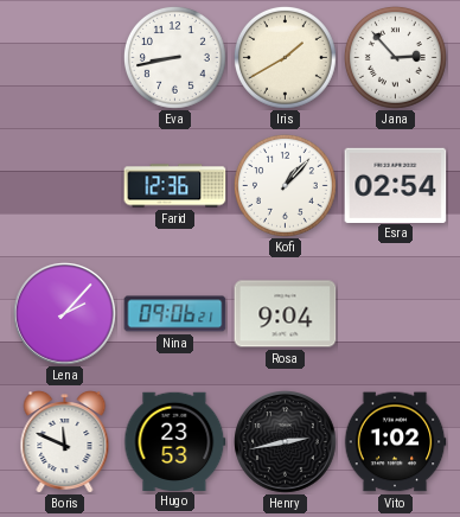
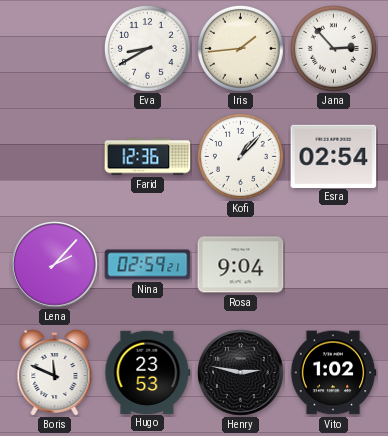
Eva: 8:43 -> 8:40 (147, 48)
Iris: 1:40 -> 1:44 (240, 48)
Nina: 09:06 -> 02:59 (148, 265)
Henry: 2:43 -> 2:47 (241, 373)
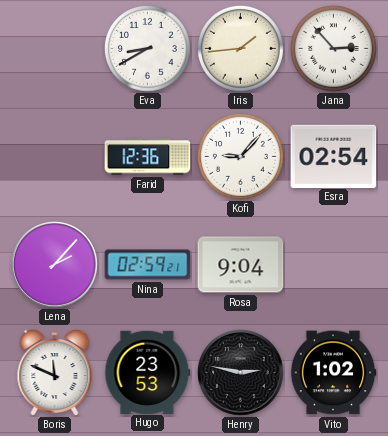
Kofi: 1:07 -> 9:07 (240, 156)
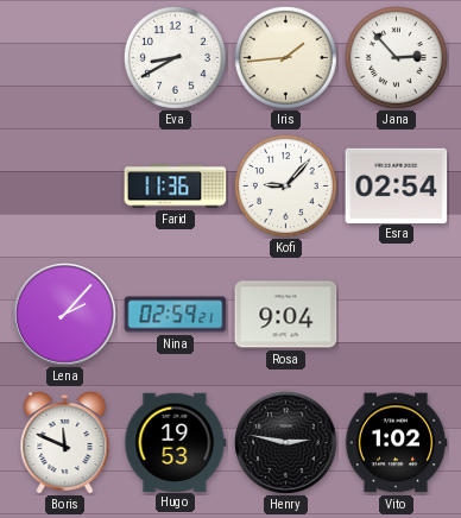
Farid: 12:36 -> 11:36 (176, 187)
Hugo: 23:53 -> 19:53 (176, 442)
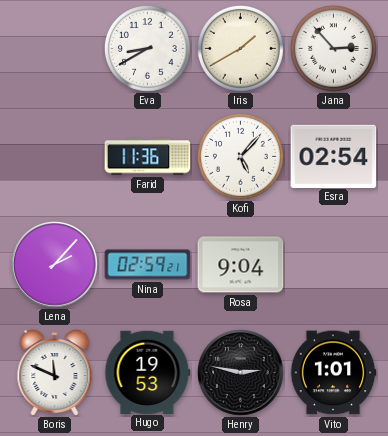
Iris: 1:44 -> 1:40 (240, 48)
Kofi: 9:07 -> 5:07 (240, 156)
Vito: 1:02 -> 1:01 (333, 373)
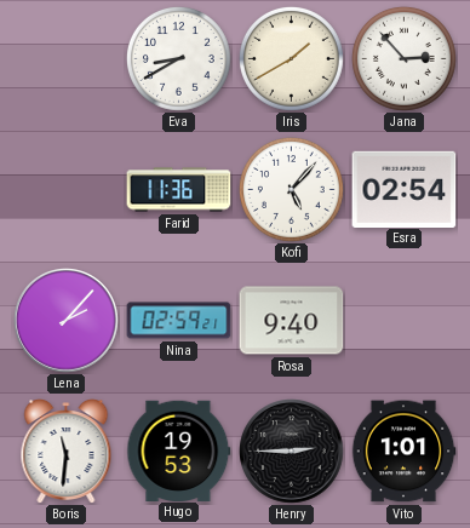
Rosa: 9:04 -> 9:40 (292, 321)
Boris: 11:49 -> 11:31 (67, 452)
Henry: 2:47 -> 2:45 (292, 452)
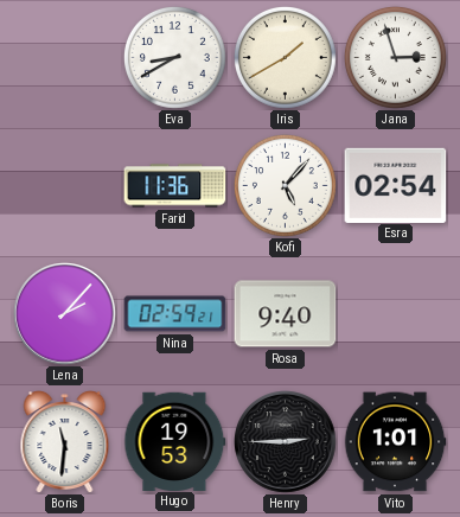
Jana: 2:53 -> 2:57 (395, 57)
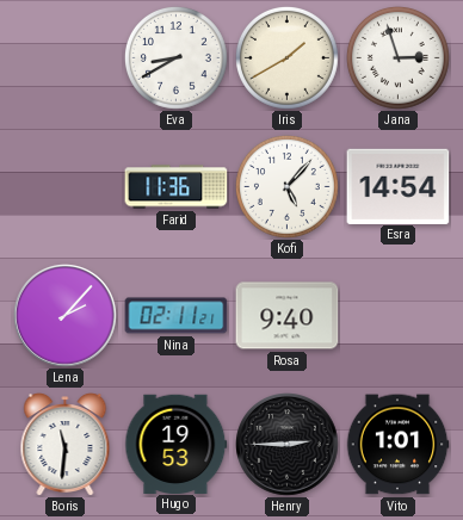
Esra: 02:54 -> 14:54 (399, 186)
Nina: 02:59 -> 02:11 (177, 316)
